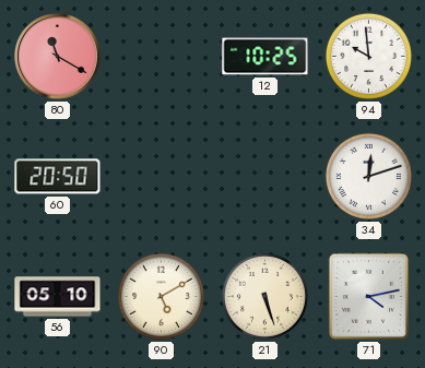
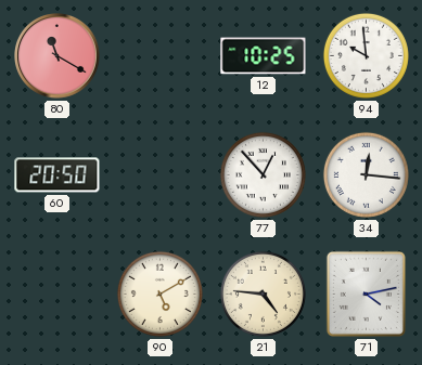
77: none -> 12:53 (263, 174)
34: 12:12 -> 12:16 (366, 174)
56: 05:10 -> none (58, 297)
21: 5:27 -> 4:46 (263, 294)
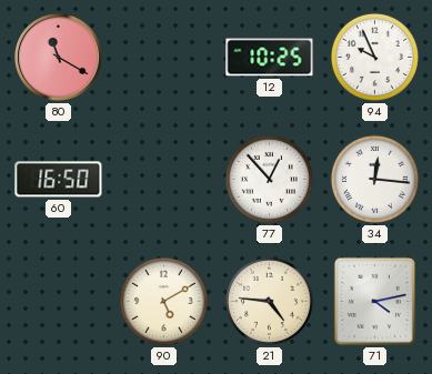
94: 9:59 -> 9:56 (374, 57)
60: 20:50 -> 16:50 (59, 180)
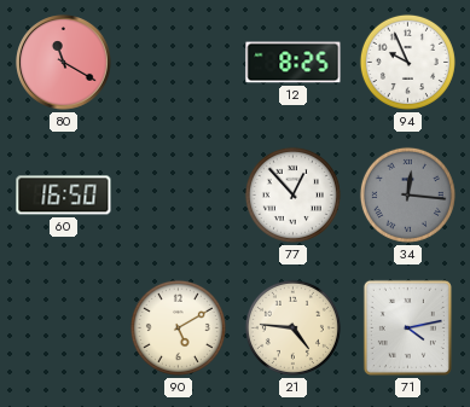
12: 10:25 -> 8:25 (294, 63)
34 dial: white -> grey (407, 194)
